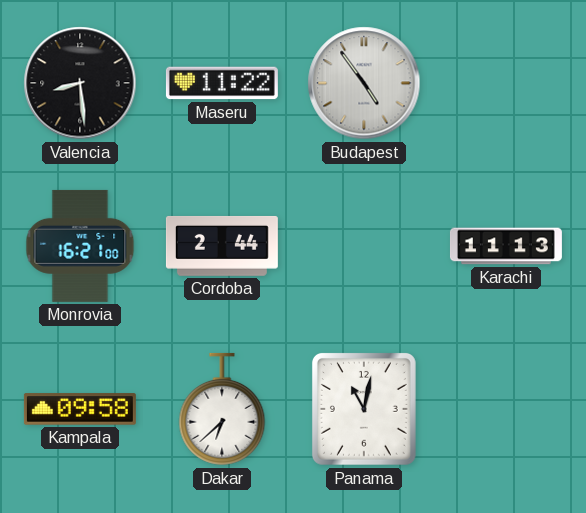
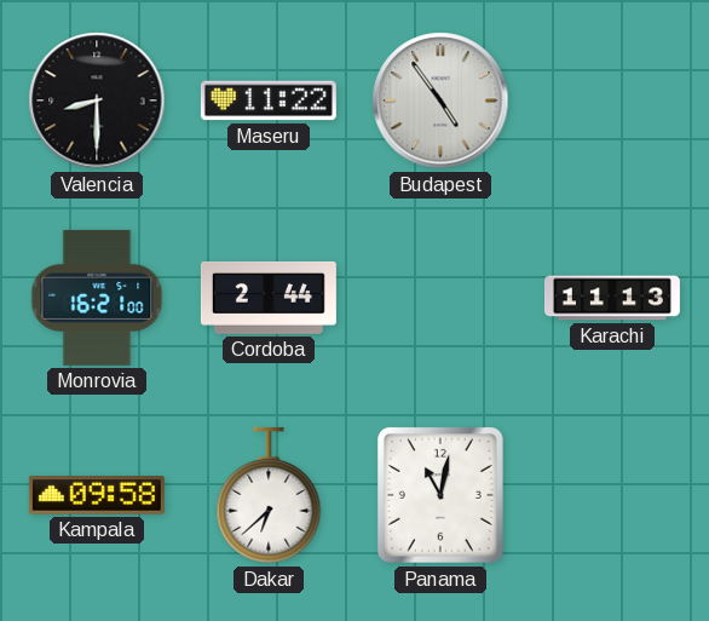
Valencia: 8:29 -> 8:30 (97, 100)
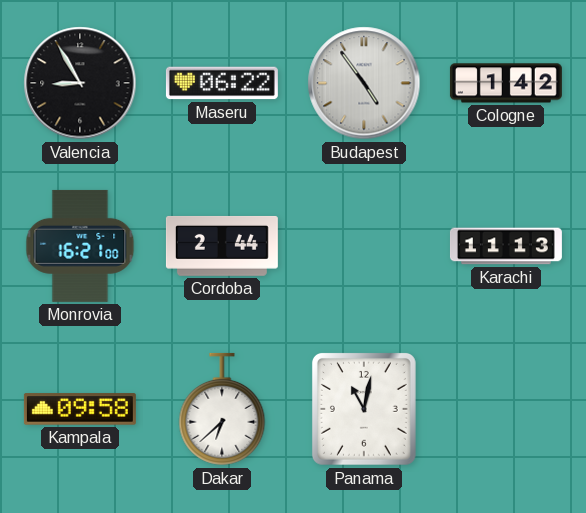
Valencia: 8:30 -> 8:55 (80, 83)
Maseru: 11:22 -> 06:22 (222, 83)
Cologne: none -> 1:42 (506, 83)
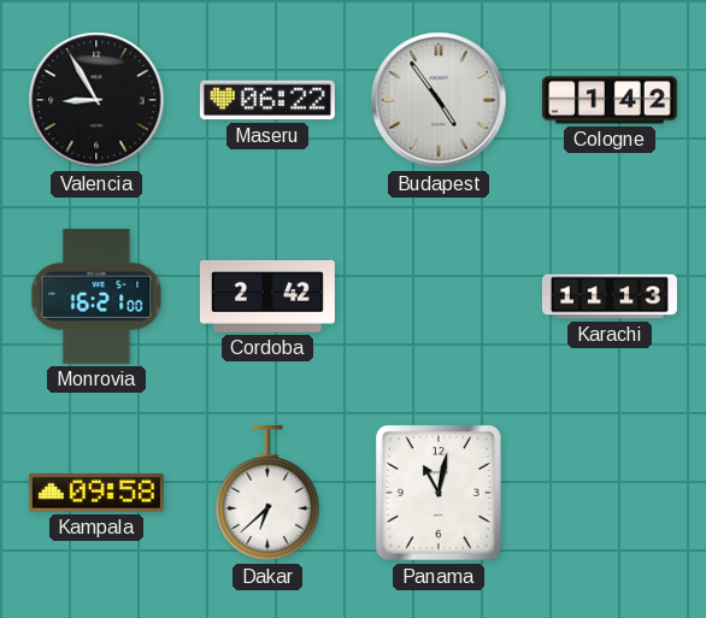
Cordoba: 2:44 -> 2:42 (267, 296)
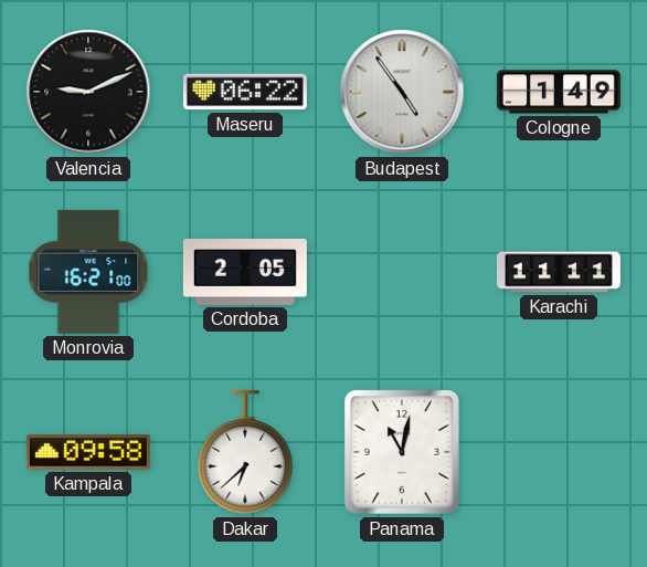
Valencia: 8:55 -> 9:11 (88, 92)
Cologne: 1:42 -> 1:49 (559, 92)
Cordoba: 2:42 -> 2:05 (245, 272)
Karachi: 11:13 -> 11:11 (559, 272)
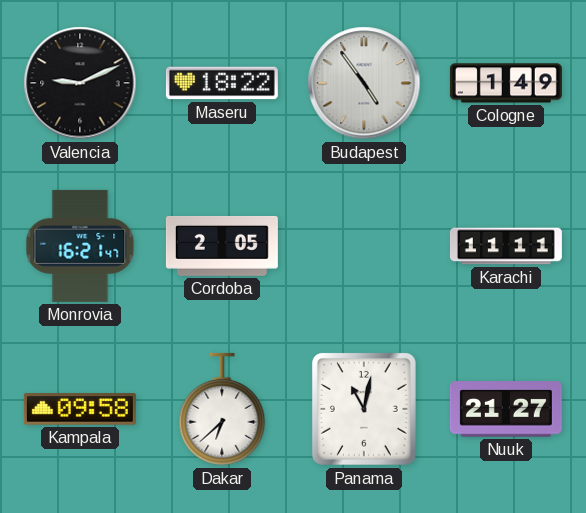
Maseru: 06:22 -> 18:22 (222, 83)
Monrovia: 16:21:00 -> 16:21:47 (80, 246)
Nuuk: none -> 21:27 (506, 409)
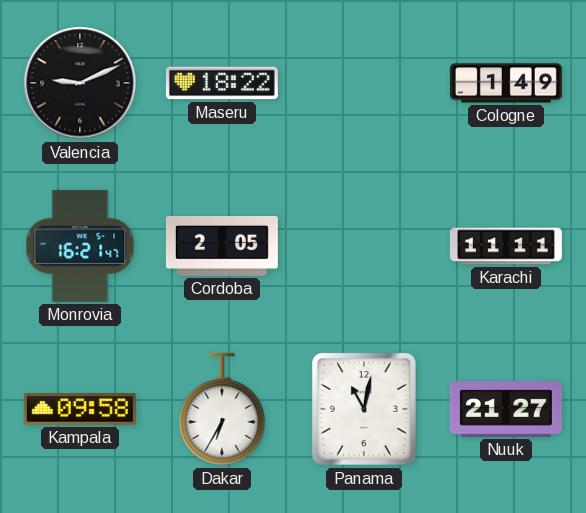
Budapest: 4:54 -> none (364, 83)
Dakar: 6:38 -> 6:35 (222, 409)
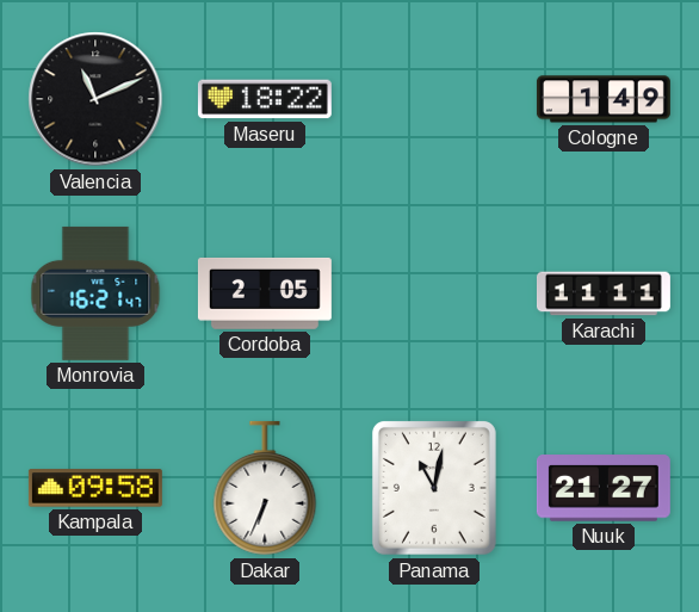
Valencia: 9:11 -> 11:11 (95, 99)
Dakar: 6:35 -> 6:34 (265, 488)
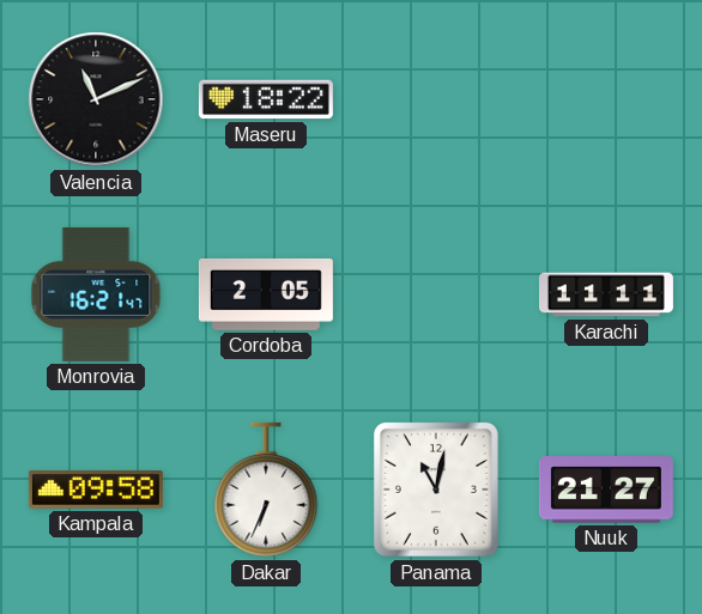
Cologne: 1:49 -> none (604, 99)
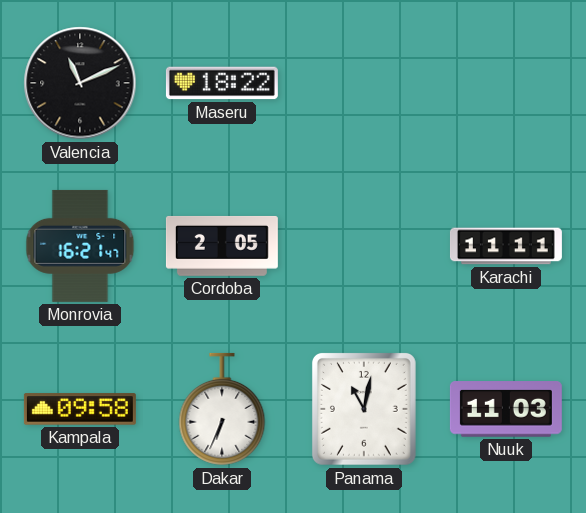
Nuuk: 21:27 -> 11:03 (506, 409)
